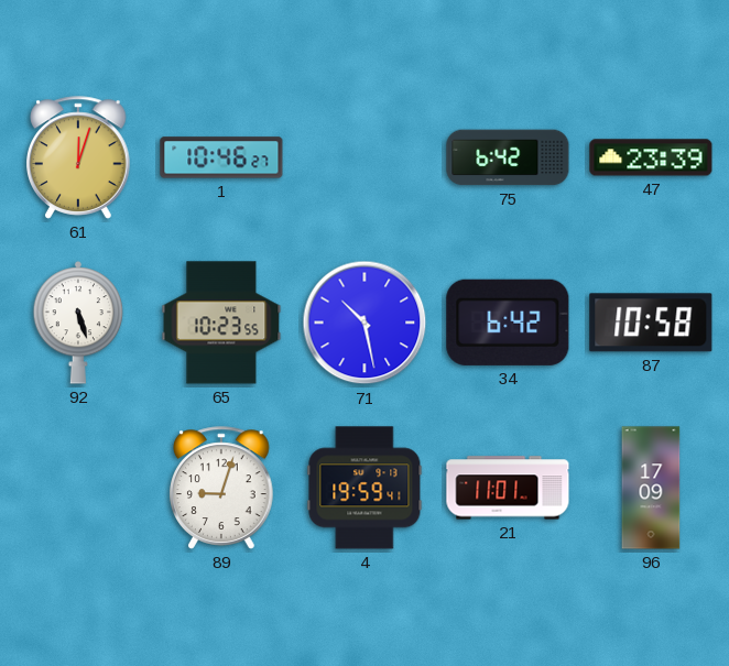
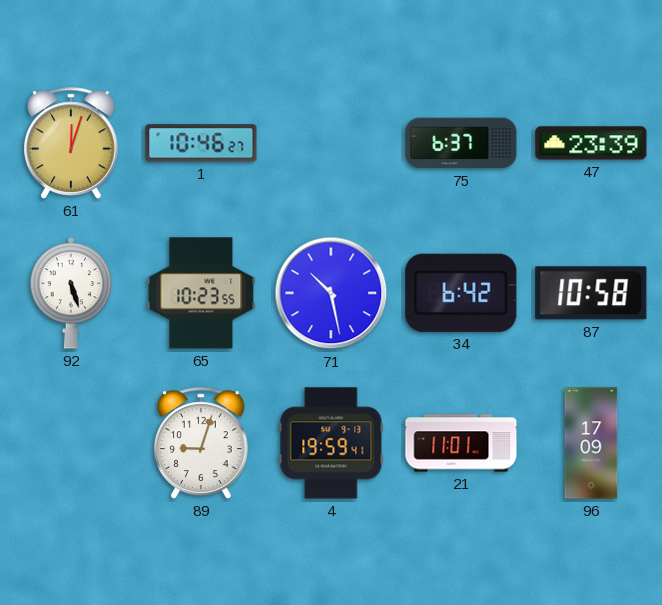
75: 6:42 -> 6:37 (461, 143)
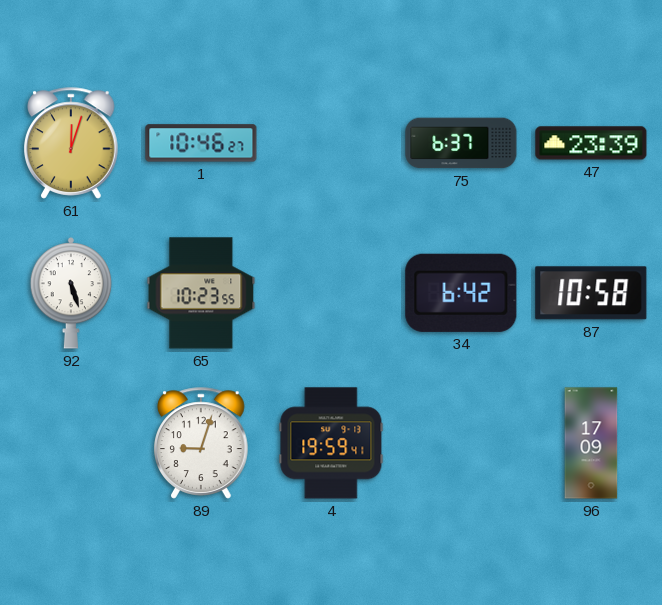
71: 10:28 -> none (331, 293)
21: 11:01 -> none (461, 443)
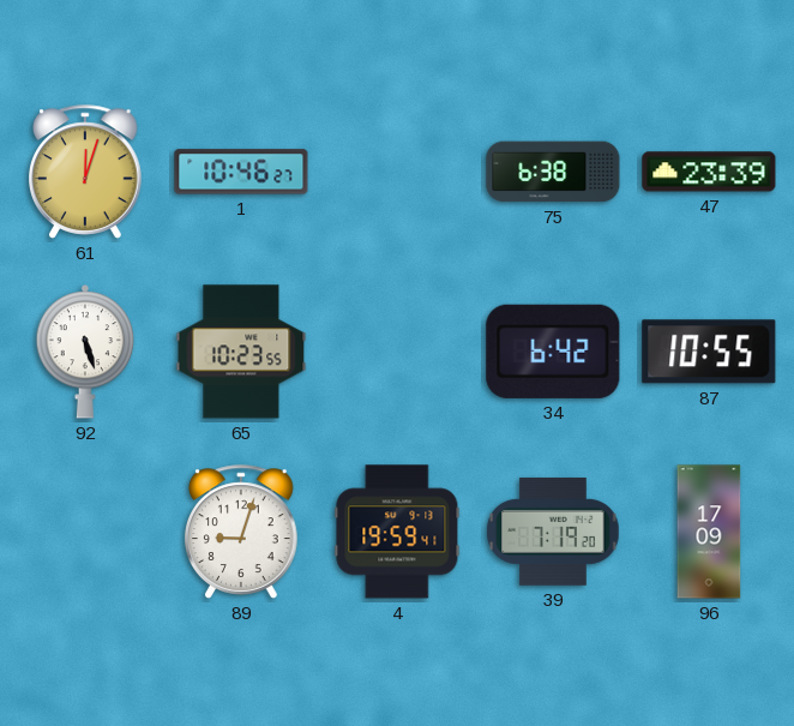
75: 6:37 -> 6:38 (553, 172)
87: 10:58 -> 10:55 (709, 352)
39: none -> 7:19 (553, 532)
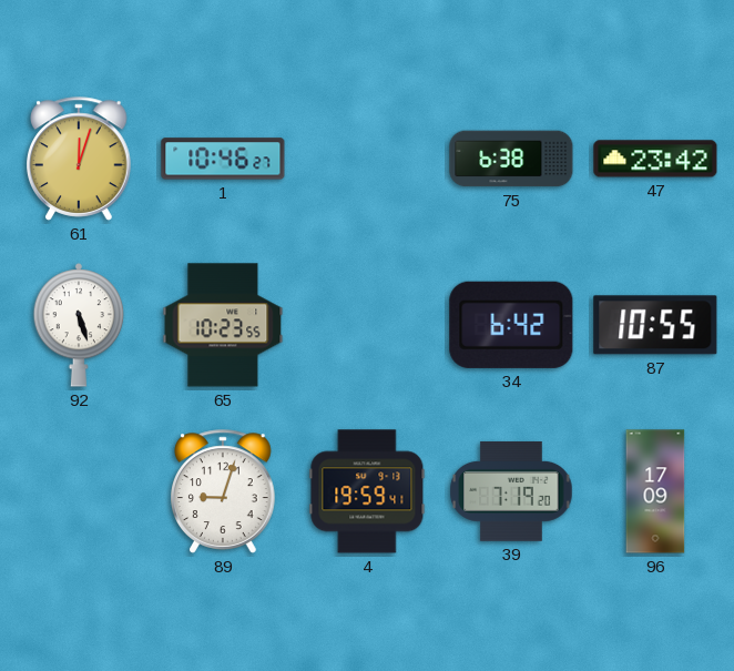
47: 23:39 -> 23:42 (655, 159)
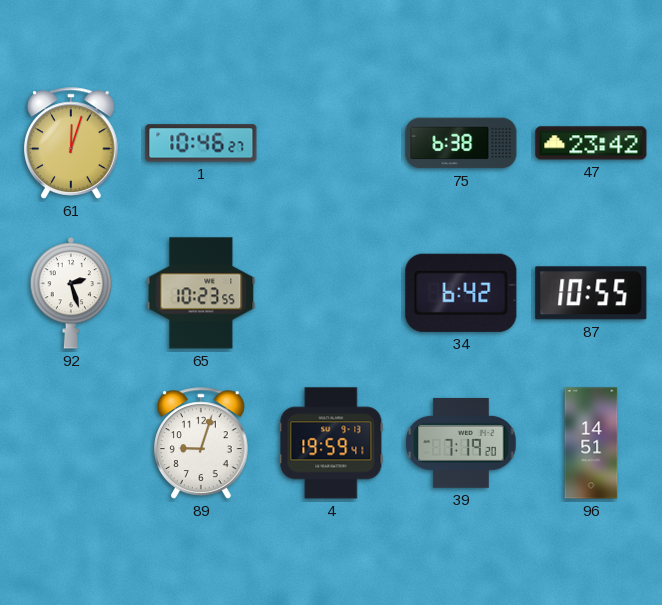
92: 5:27 -> 2:27 (71, 294)
96: 17:09 -> 14:51 (591, 443)
